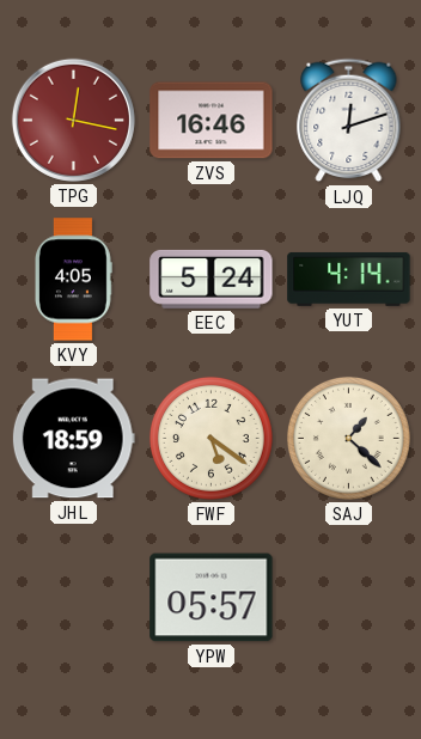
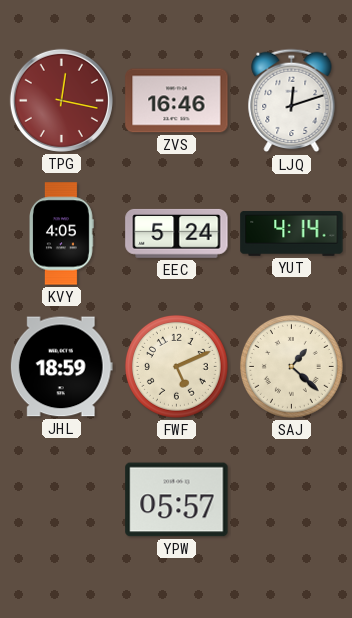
FWF: 5:21 -> 5:11 (176, 366)
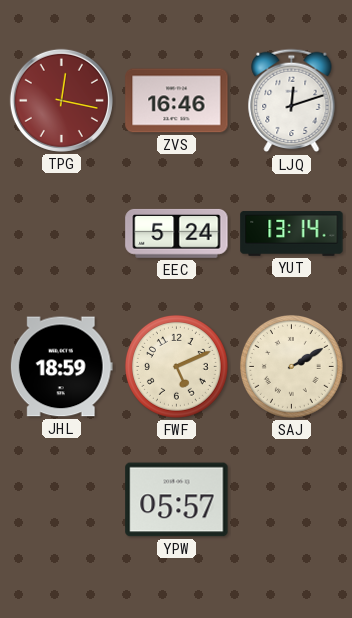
KVY: 4:05 -> none (62, 234)
YUT: 4:14 -> 13:14 (292, 233)
SAJ: 1:22 -> 2:10 (291, 366)
